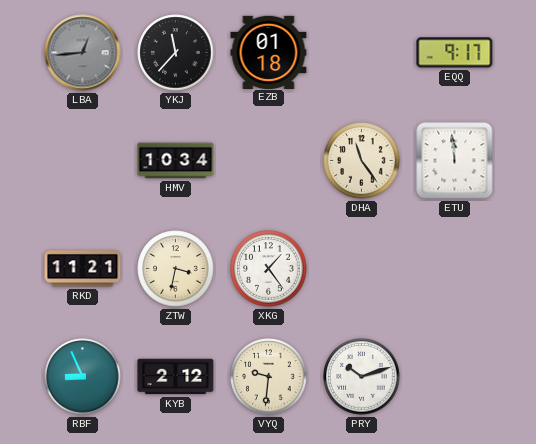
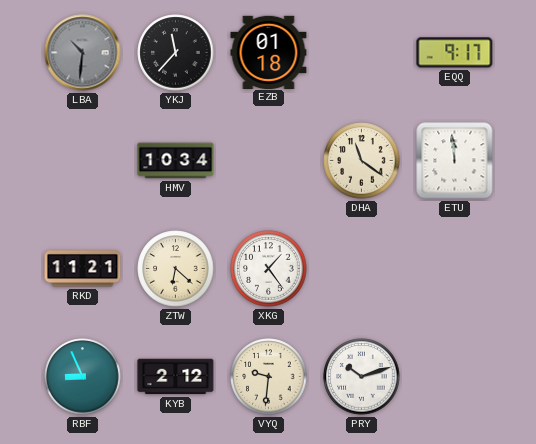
LBA: 12:44 -> 10:31 (83, 53)
DHA: 11:24 -> 11:21 (362, 161)
ZTW: 3:32 -> 6:22 (176, 269)
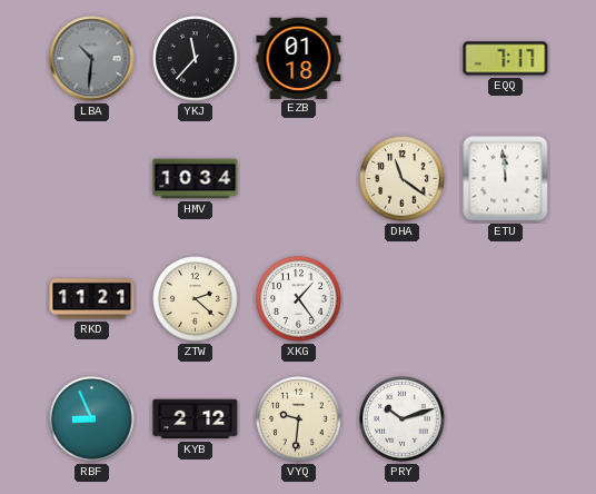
EQQ: 9:17 -> 7:17 (506, 59)
ZTW: 6:22 -> 2:22 (196, 299)
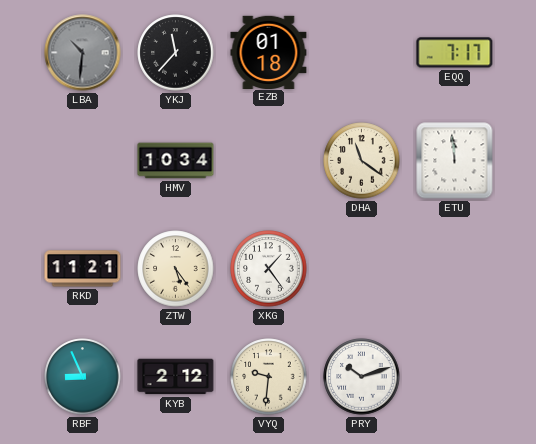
ZTW: 2:22 -> 5:24 (176, 269)
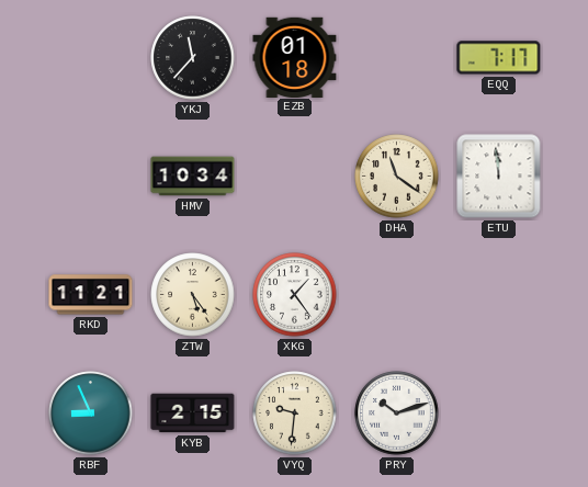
LBA: 10:31 -> none (83, 53)
KYB: 2:12 -> 2:15 (193, 414)
